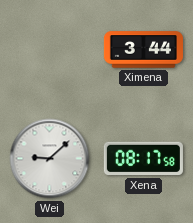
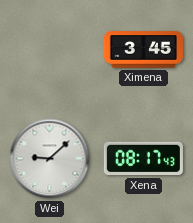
Ximena: 3:44 -> 3:45 (143, 50)
Xena: 08:17:58 -> 08:17:43 (143, 159)
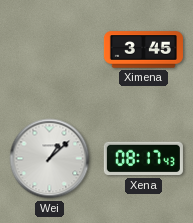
Wei: 9:08 -> 1:08 (50, 159)
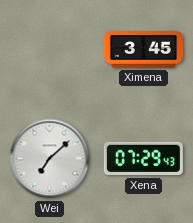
Wei: 1:08 -> 7:08 (50, 159)
Xena: 08:17 -> 07:29 (143, 159)
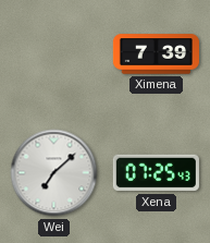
Ximena: 3:45 -> 7:39 (156, 54)
Xena: 07:29 -> 07:25 (156, 173)
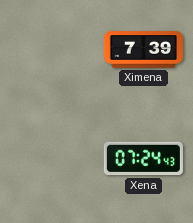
Wei: 7:08 -> none (54, 173)
Xena: 07:25 -> 07:24 (143, 159)
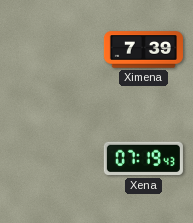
Xena: 07:24 -> 07:19 (143, 159)
